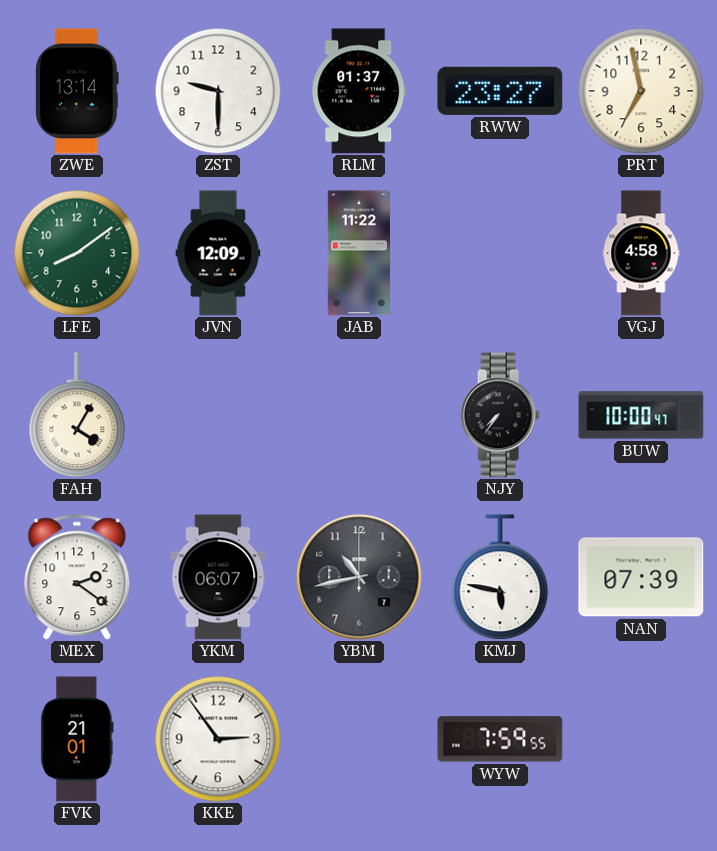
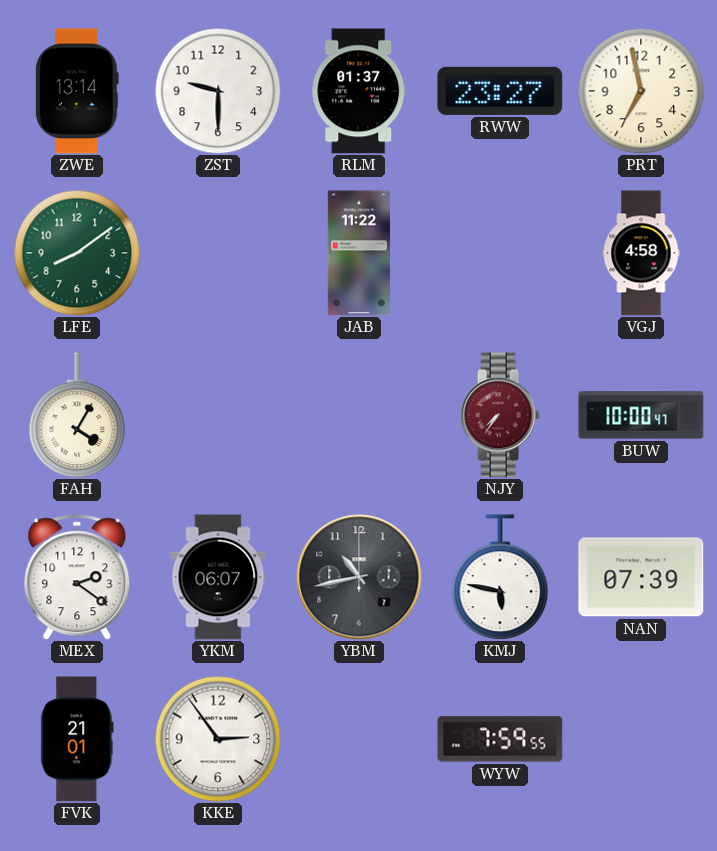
JVN: 12:09 -> none (218, 253)
NJY dial: black -> burgundy (500, 415)
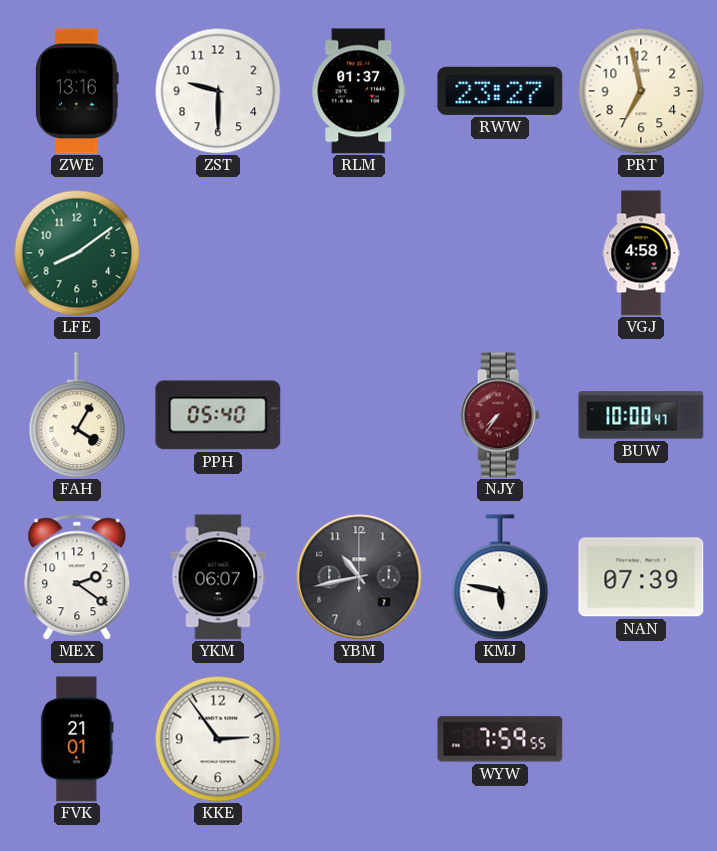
ZWE: 13:14 -> 13:16 (77, 91)
JAB: 11:22 -> none (358, 253)
PPH: none -> 05:40 (218, 415)
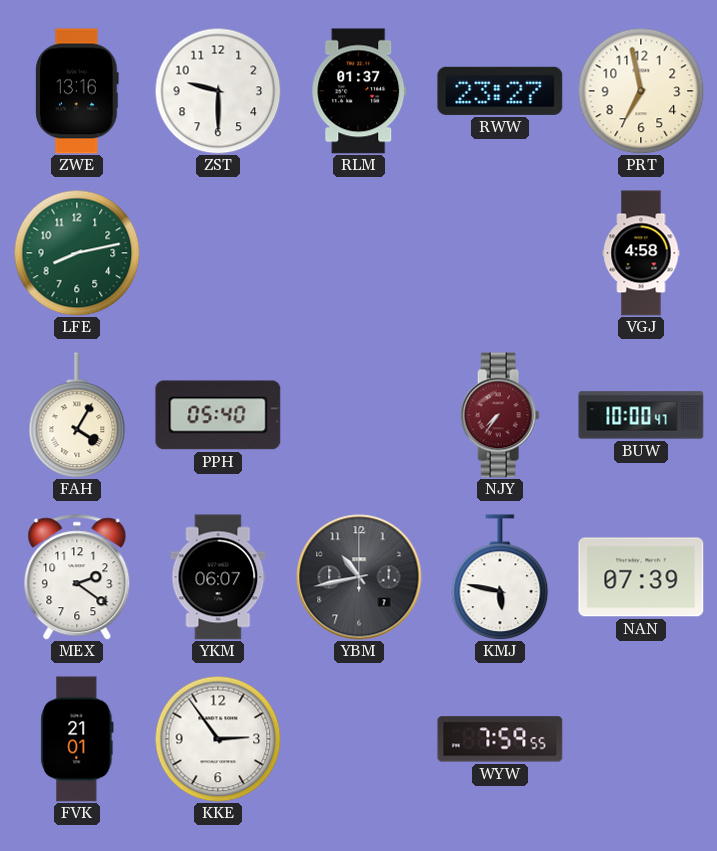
LFE: 8:09 -> 8:13 (77, 253)
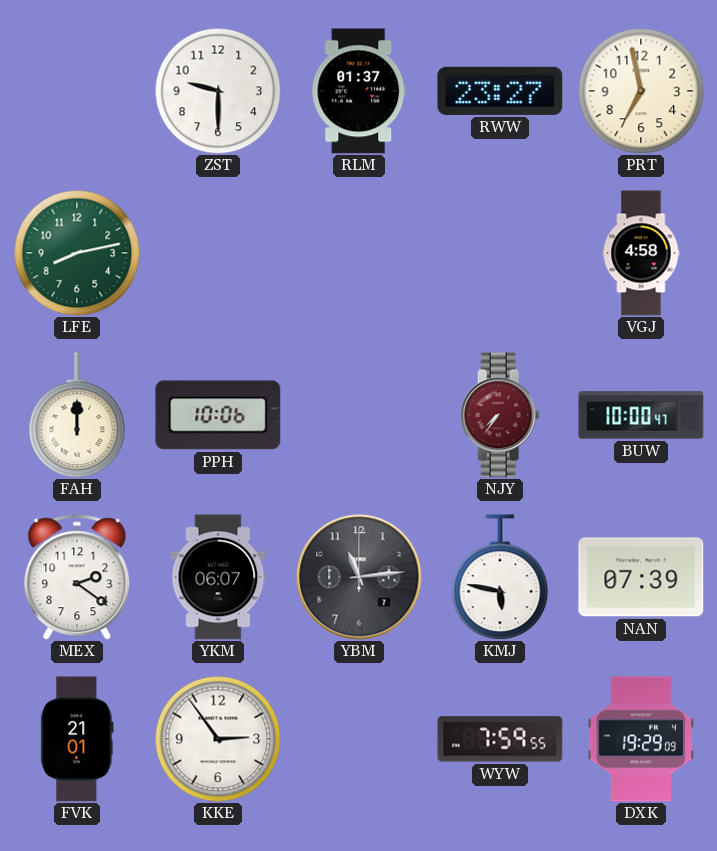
ZWE: 13:16 -> none (77, 91)
FAH: 4:05 -> 12:00 (77, 415)
PPH: 05:40 -> 10:06 (218, 415)
YBM: 10:43 -> 11:14 (359, 577)
DXK: none -> 19:29 (641, 739)
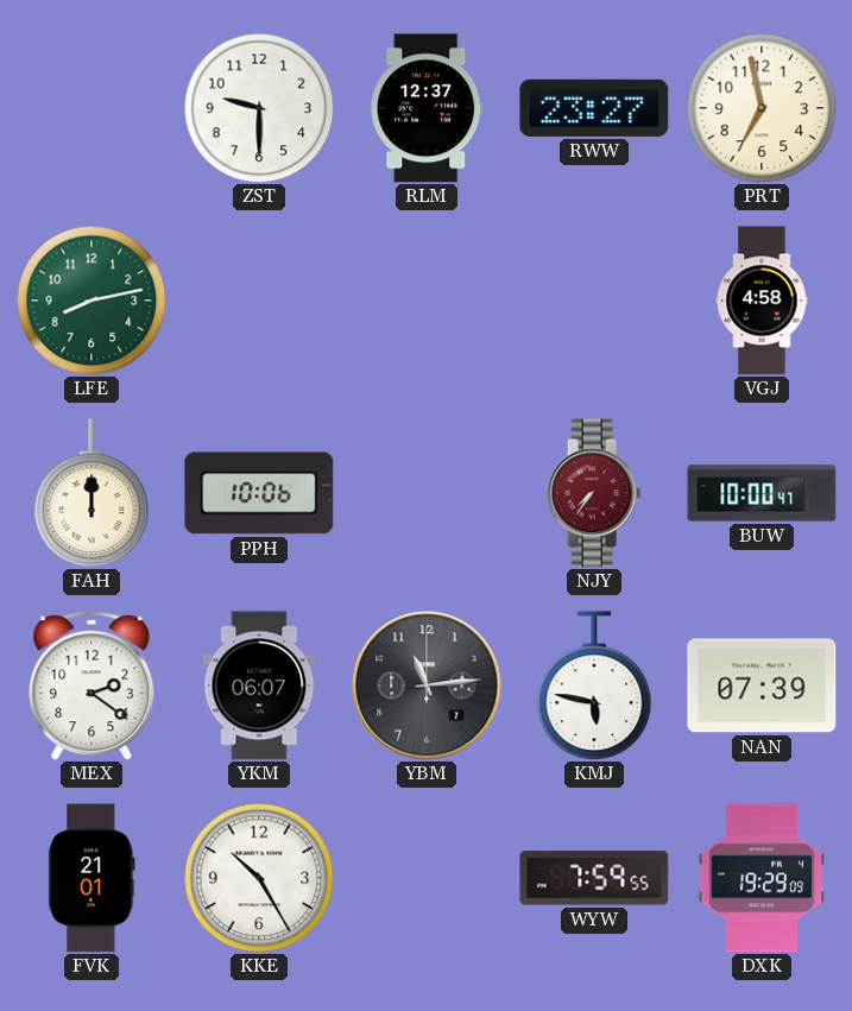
RLM: 01:37 -> 12:37 (427, 108)
KKE: 2:54 -> 10:25 (259, 878)
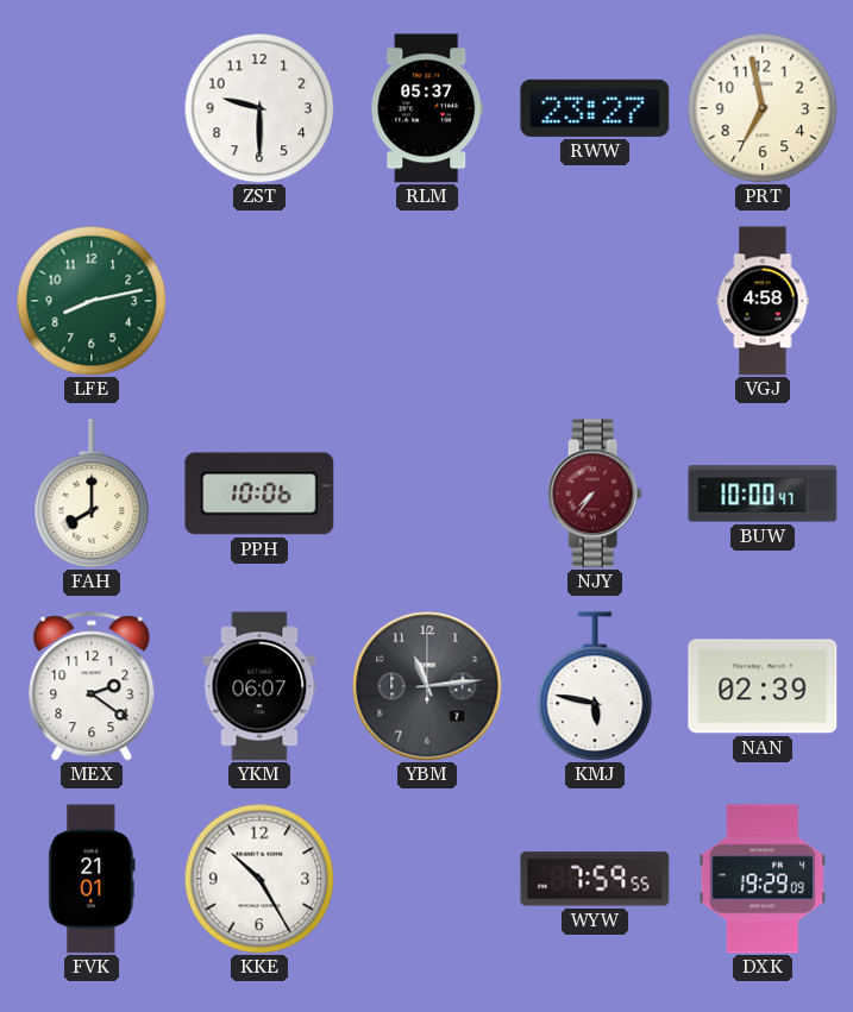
RLM: 12:37 -> 05:37 (427, 108)
FAH: 12:00 -> 8:00 (92, 494)
NAN: 07:39 -> 02:39 (763, 686)
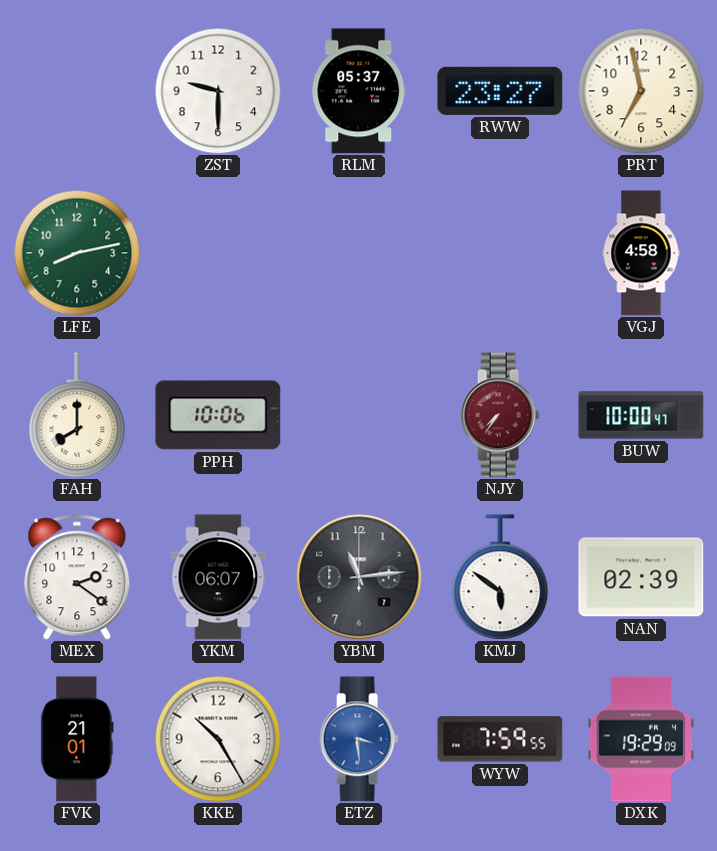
KMJ: 5:47 -> 5:51 (500, 577)
ETZ: none -> 3:29 (359, 739)
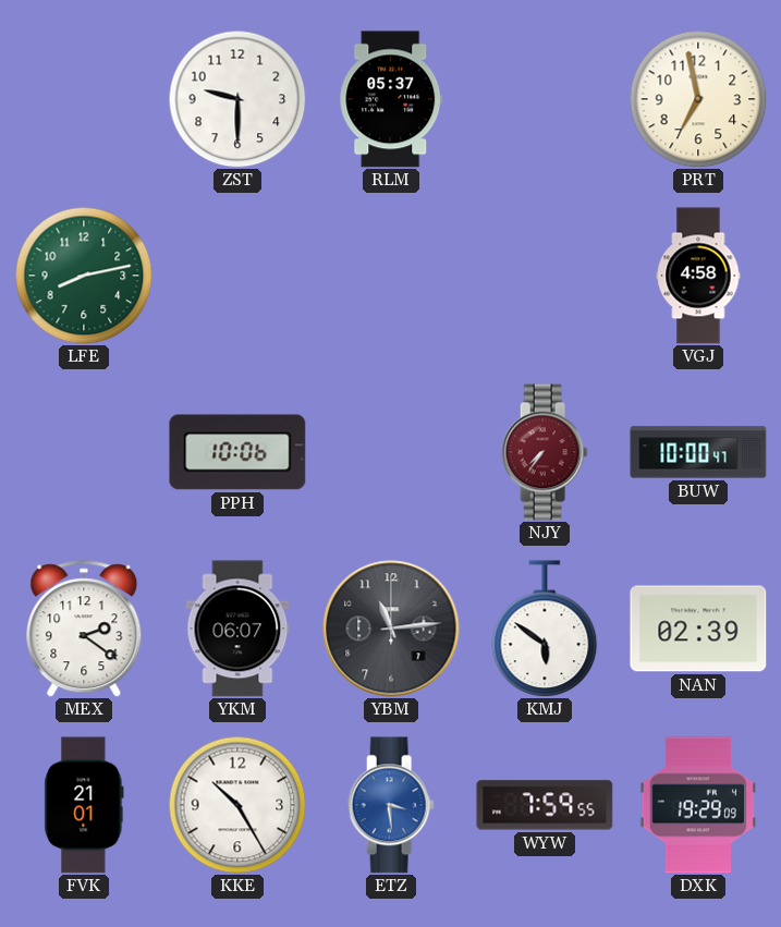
RWW: 23:27 -> none (500, 91)
FAH: 8:00 -> none (77, 415)
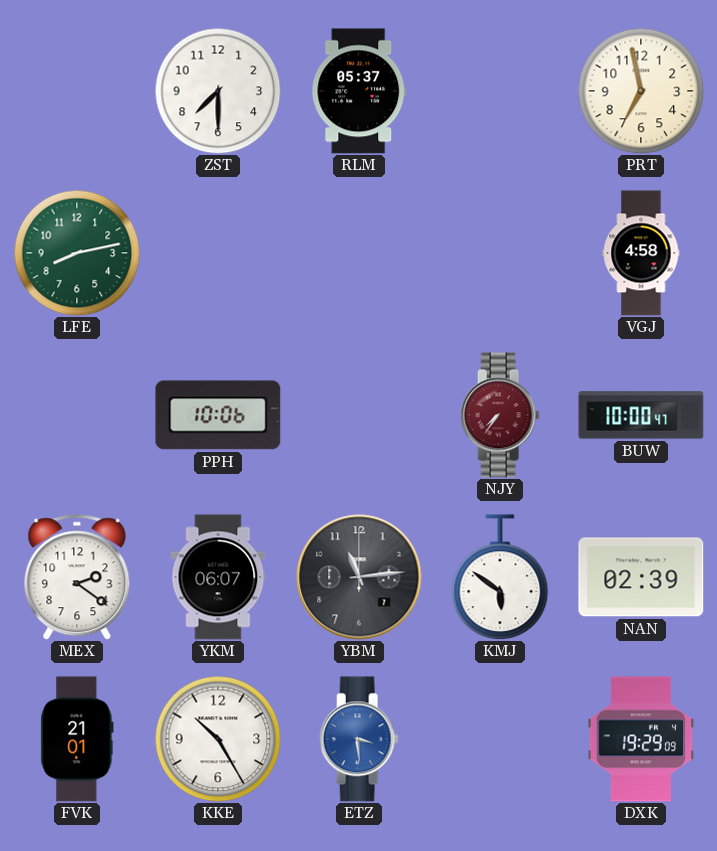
ZST: 9:30 -> 7:30 (218, 91)
WYW: 7:59 -> none (545, 805)
